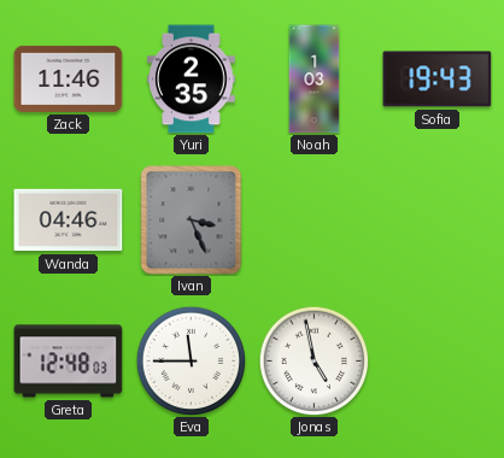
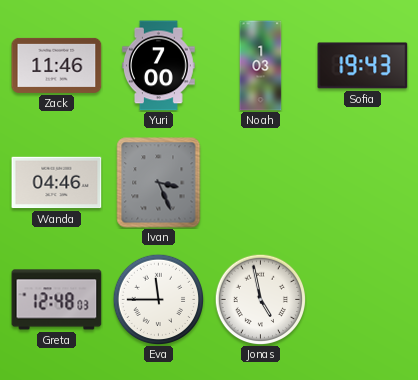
Yuri: 2:35 -> 7:00 (159, 66)
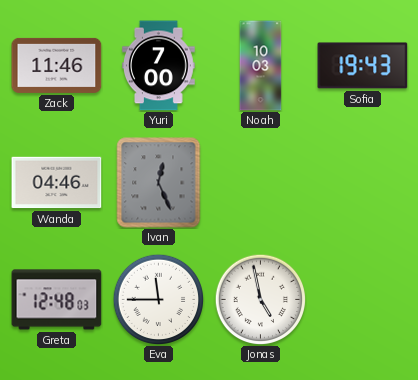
Noah: 1:03 -> 10:03 (261, 66)
Ivan: 3:26 -> 12:26 (159, 183)
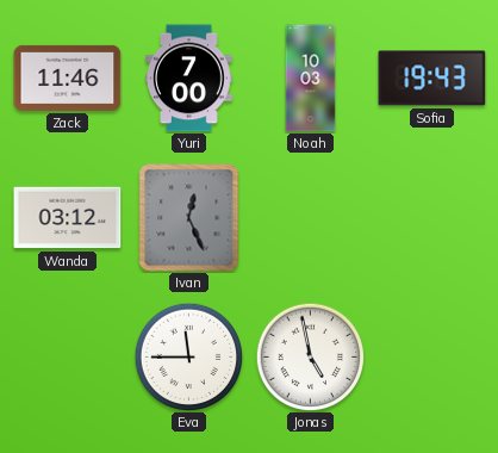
Wanda: 04:46 -> 03:12 (68, 218)
Greta: 12:48 -> none (57, 300)
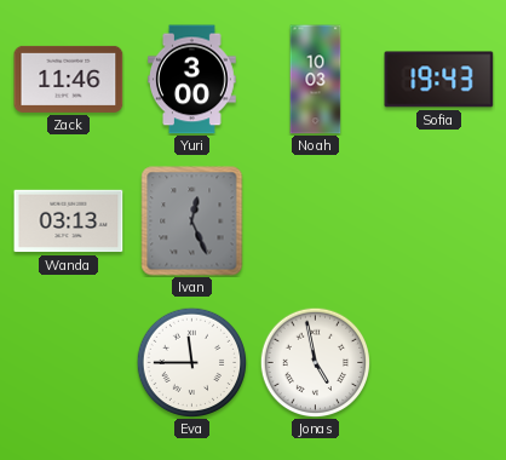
Yuri: 7:00 -> 3:00 (192, 80)
Wanda: 03:12 -> 03:13 (69, 222)
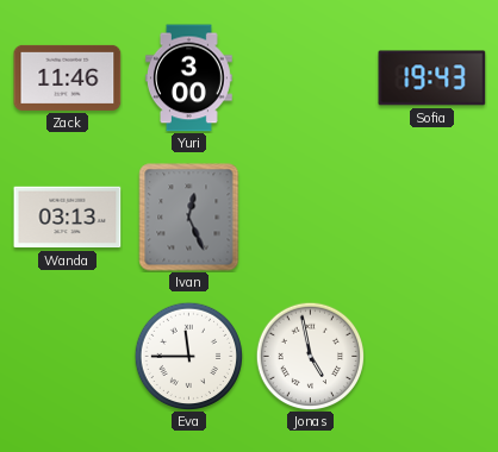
Noah: 10:03 -> none (316, 80)
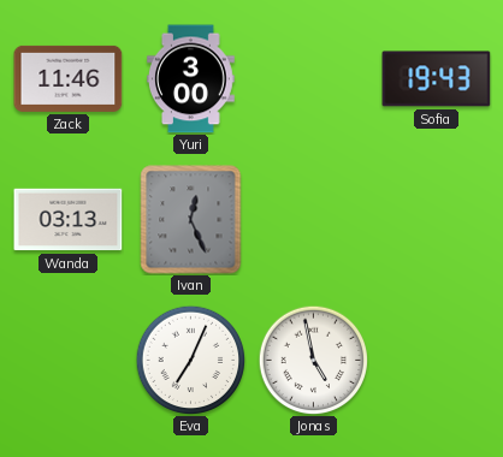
Eva: 11:45 -> 7:04 (190, 360)
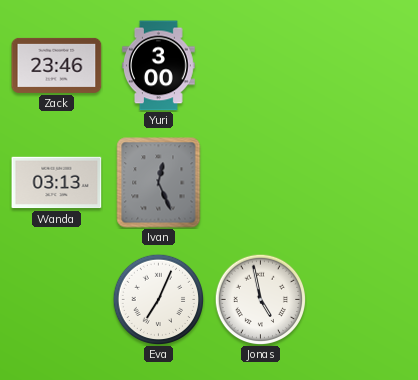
Zack: 11:46 -> 23:46 (57, 65)
Sofia: 19:43 -> none (437, 79)
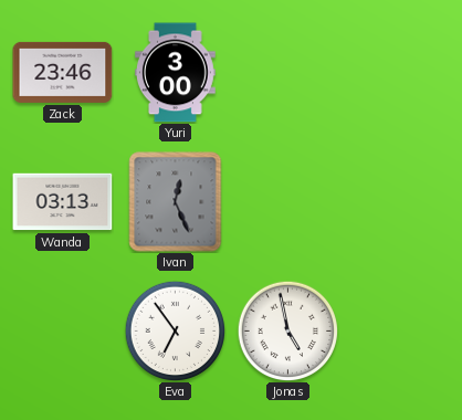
Eva: 7:04 -> 6:54 (175, 330)
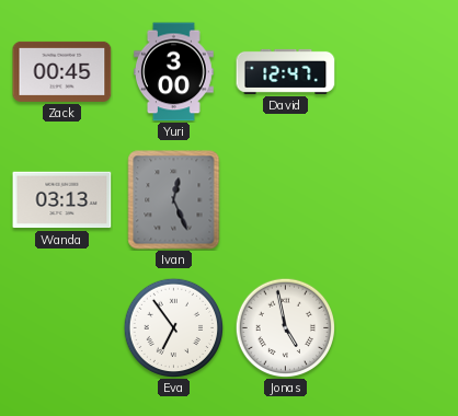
Zack: 23:46 -> 00:45 (62, 71)
David: none -> 12:47 (286, 71)
